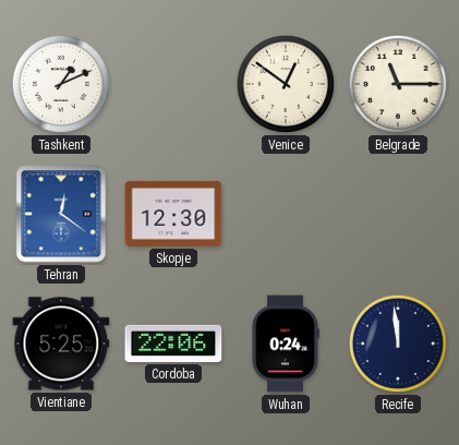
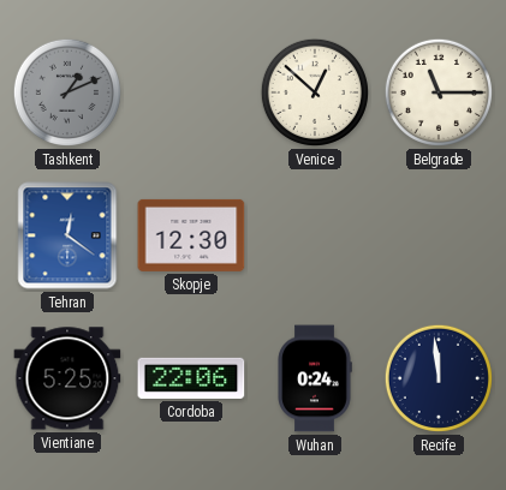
Tashkent dial: white -> grey (67, 92)
Venice: 12:51 -> 12:52 (315, 92)
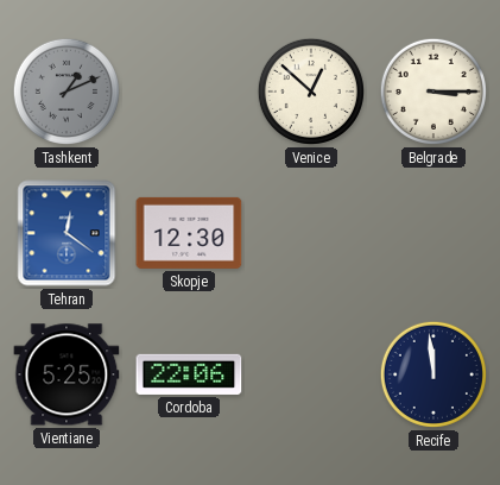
Belgrade: 11:15 -> 3:15 (433, 92)
Wuhan: 0:24 -> none (315, 378)
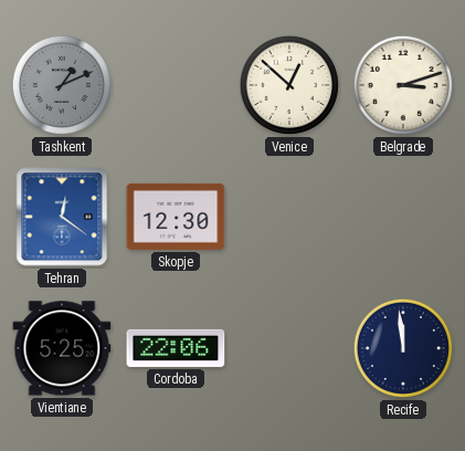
Belgrade: 3:15 -> 3:12 (403, 85)
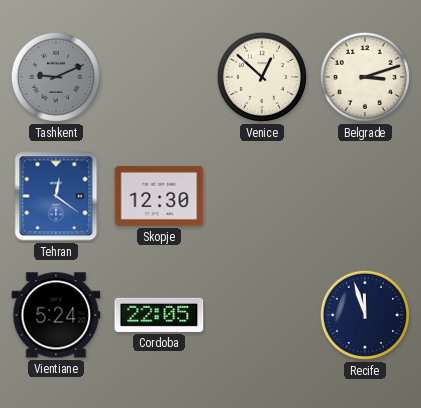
Tashkent: 1:11 -> 9:11 (56, 77)
Vientiane: 5:25 -> 5:24 (56, 315)
Cordoba: 22:06 -> 22:05 (159, 315)
Recife: 11:59 -> 11:57 (365, 315)
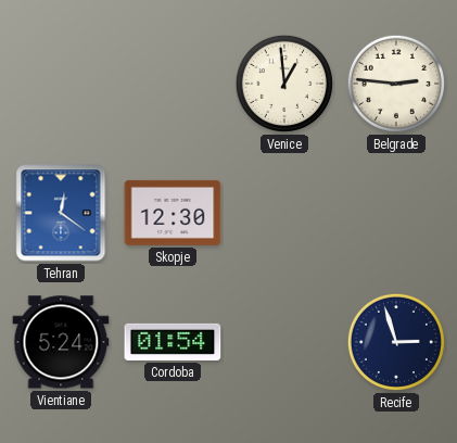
Tashkent: 9:11 -> none (56, 77)
Venice: 12:52 -> 12:59 (284, 84)
Belgrade: 3:12 -> 2:46 (396, 84)
Cordoba: 22:05 -> 01:54 (173, 342)
Recife: 11:57 -> 2:57 (396, 342)
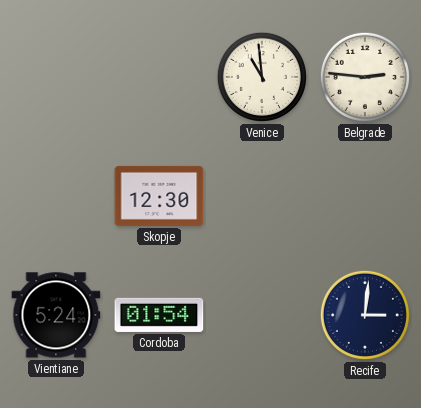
Venice: 12:59 -> 10:59 (262, 77)
Tehran: 12:21 -> none (61, 213)
Recife: 2:57 -> 3:01 (365, 315)
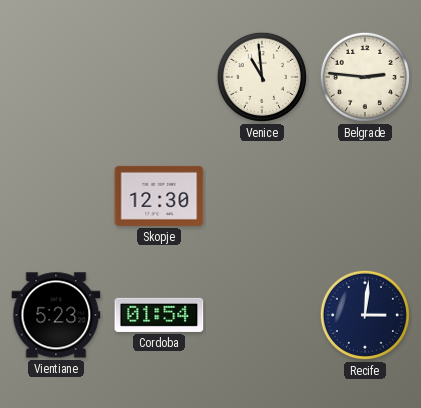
Vientiane: 5:24 -> 5:23 (56, 315)
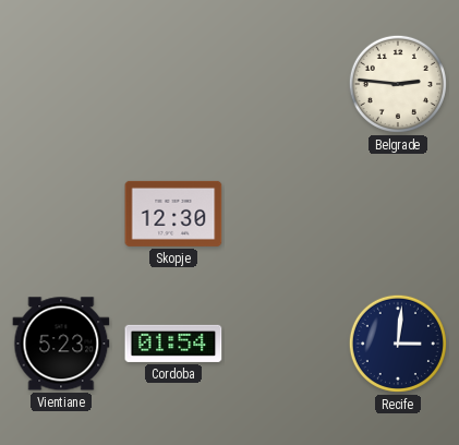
Venice: 10:59 -> none (262, 77)
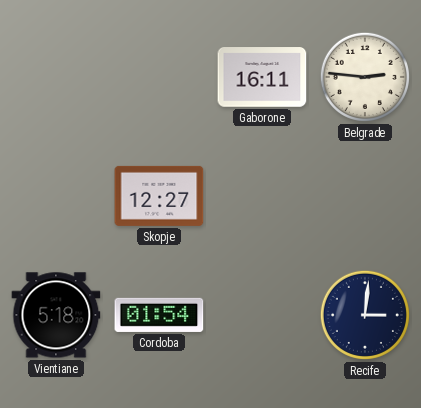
Gaborone: none -> 16:11 (262, 77)
Skopje: 12:30 -> 12:27 (159, 196)
Vientiane: 5:23 -> 5:18 (56, 315)
